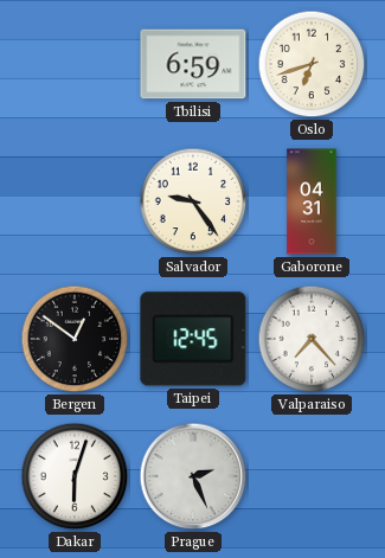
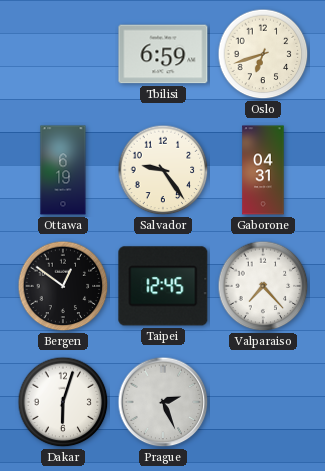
Ottawa: none -> 6:19 (63, 170)
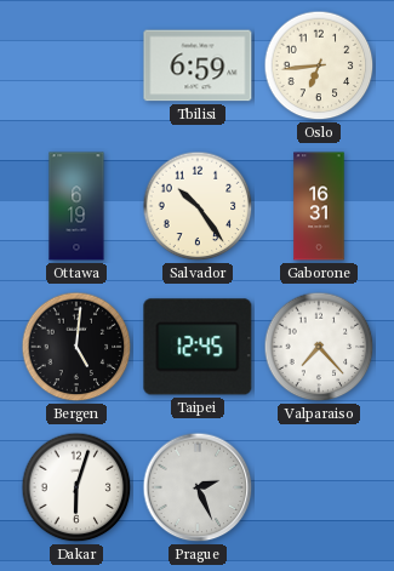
Oslo: 6:42 -> 6:44 (319, 65)
Salvador: 9:24 -> 10:24 (198, 206)
Gaborone: 04:31 -> 16:31 (319, 206)
Bergen: 12:51 -> 5:01 (76, 347)
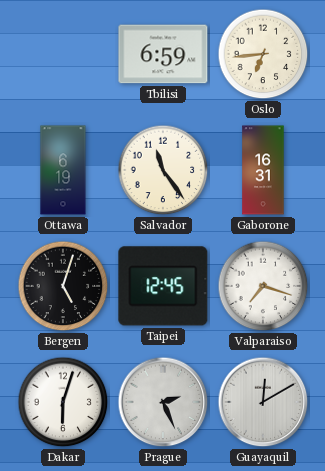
Salvador: 10:24 -> 11:24 (163, 170)
Bergen: 5:01 -> 5:03 (63, 286)
Valparaiso: 7:23 -> 7:18 (263, 286)
Guayaquil: none -> 12:10 (263, 402)
